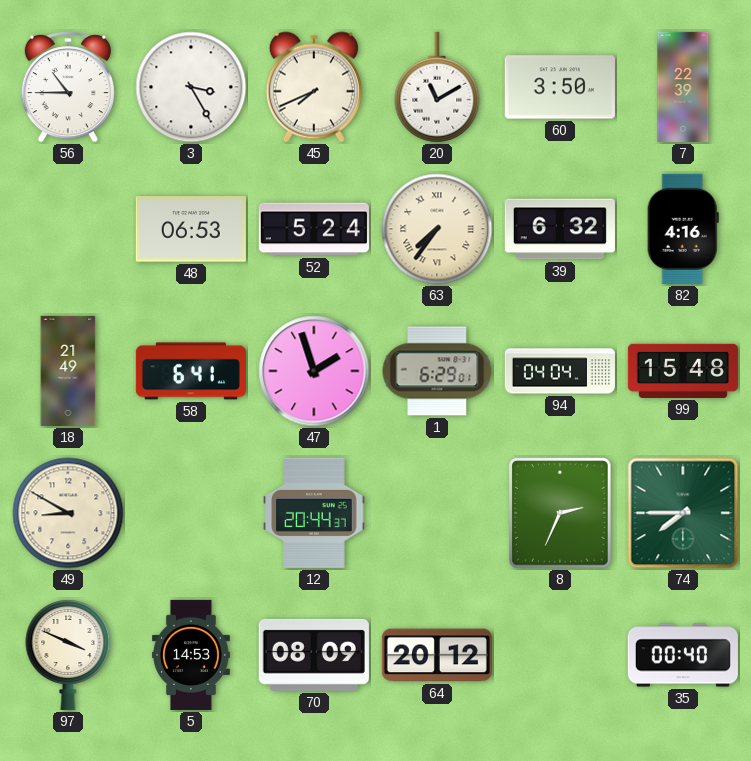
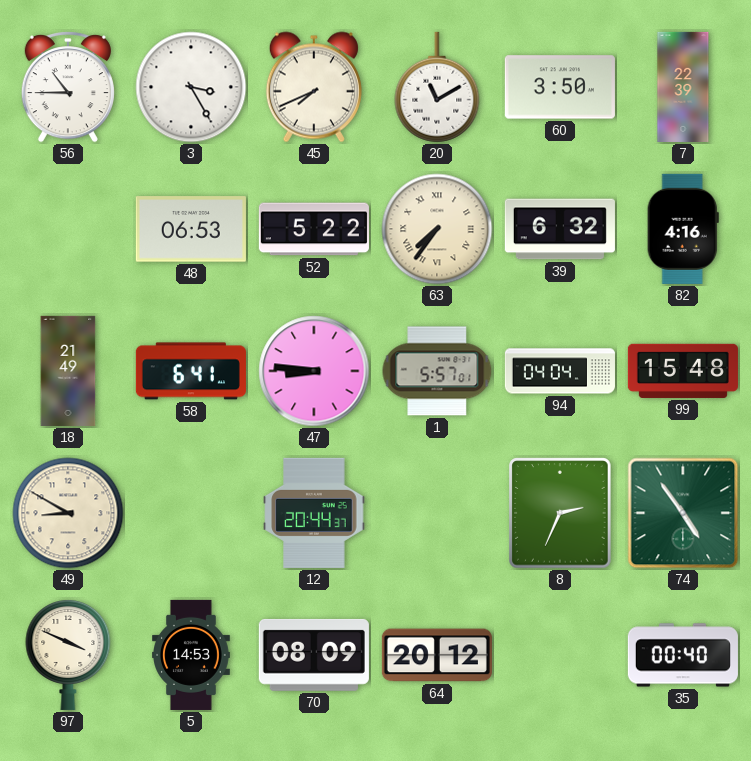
52: 5:24 -> 5:22 (314, 229)
47: 1:57 -> 8:46 (314, 371)
1: 6:29 -> 5:57 (437, 371)
74: 7:45 -> 4:54 (683, 513)
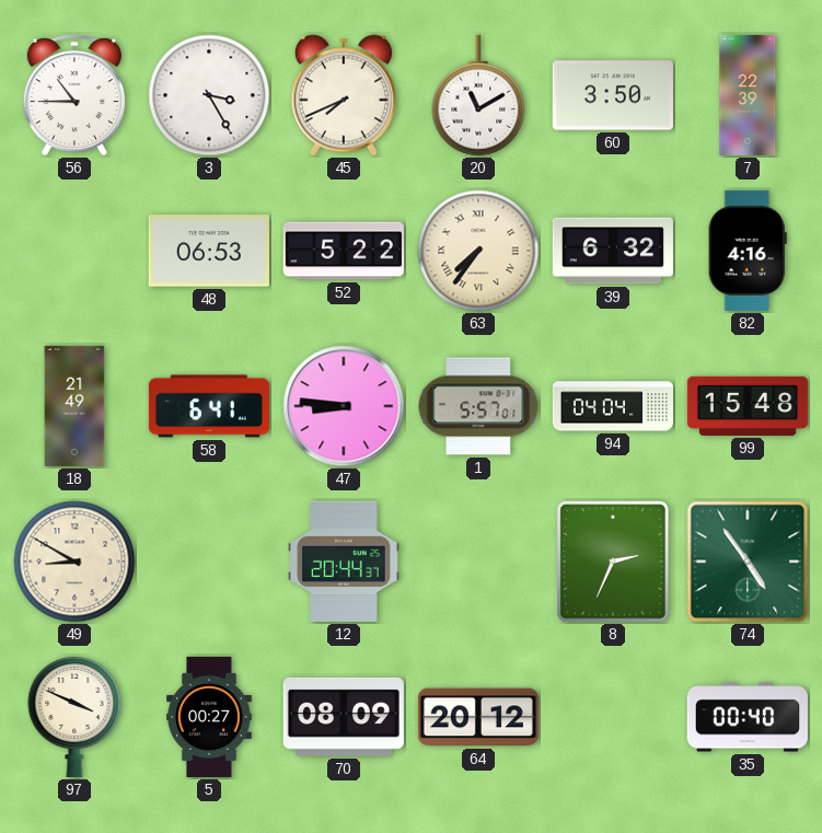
5: 14:53 -> 00:27 (210, 717)
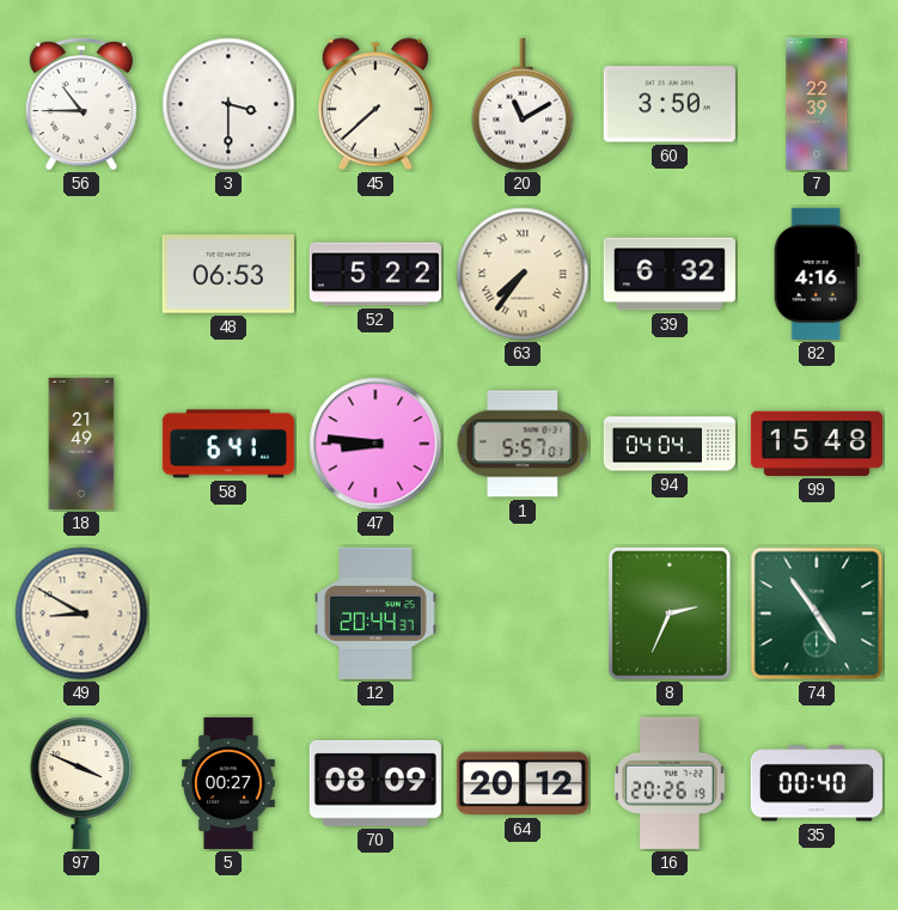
3: 3:25 -> 3:30 (228, 104)
45: 7:41 -> 7:38 (375, 104)
16: none -> 20:26 (670, 783)
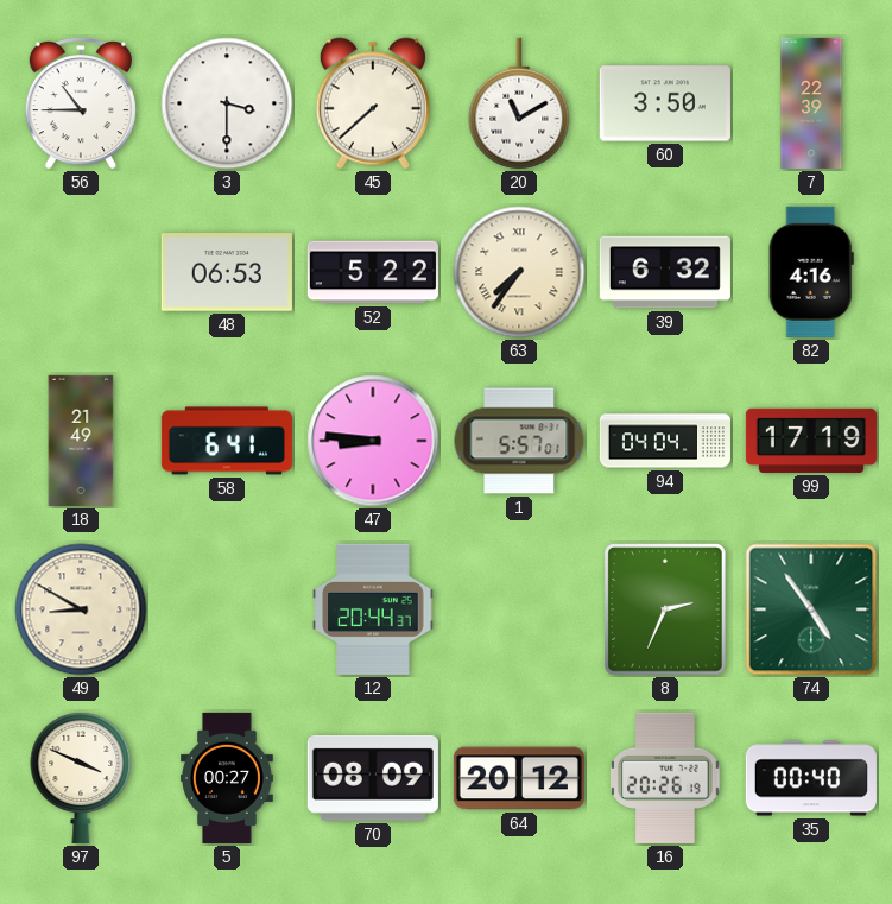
99: 15:48 -> 17:19 (811, 441)
